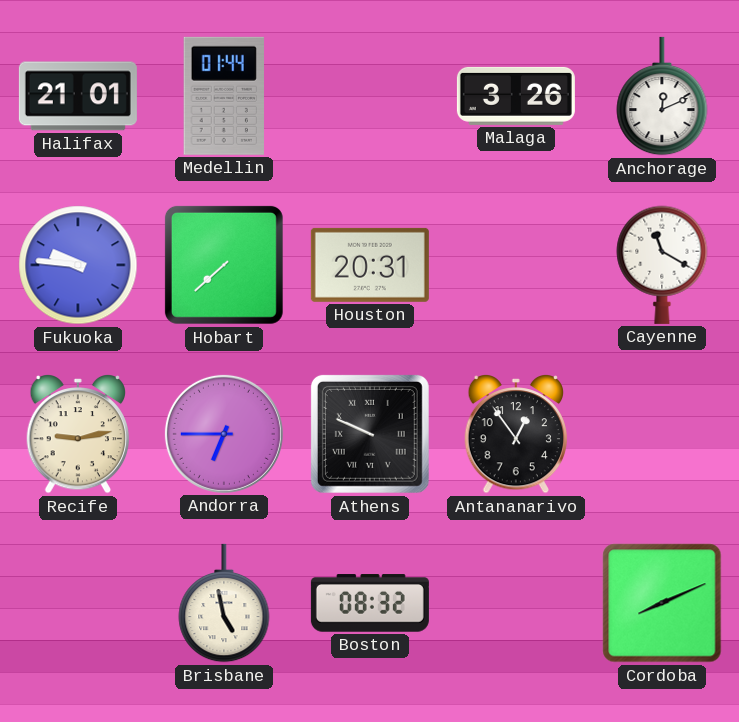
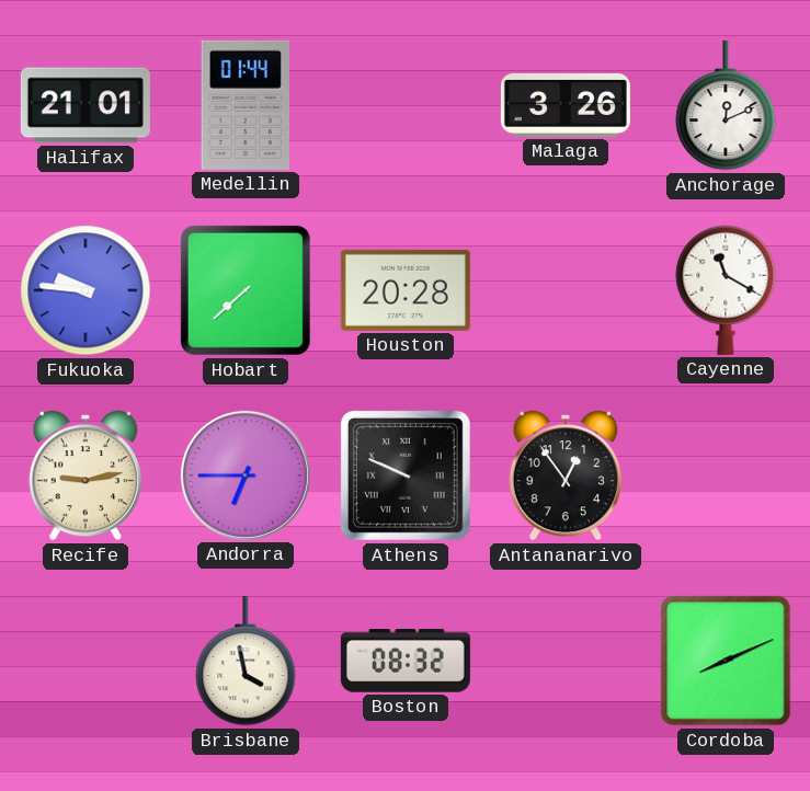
Houston: 20:31 -> 20:28 (406, 290)
Brisbane: 4:58 -> 3:58 (246, 661)
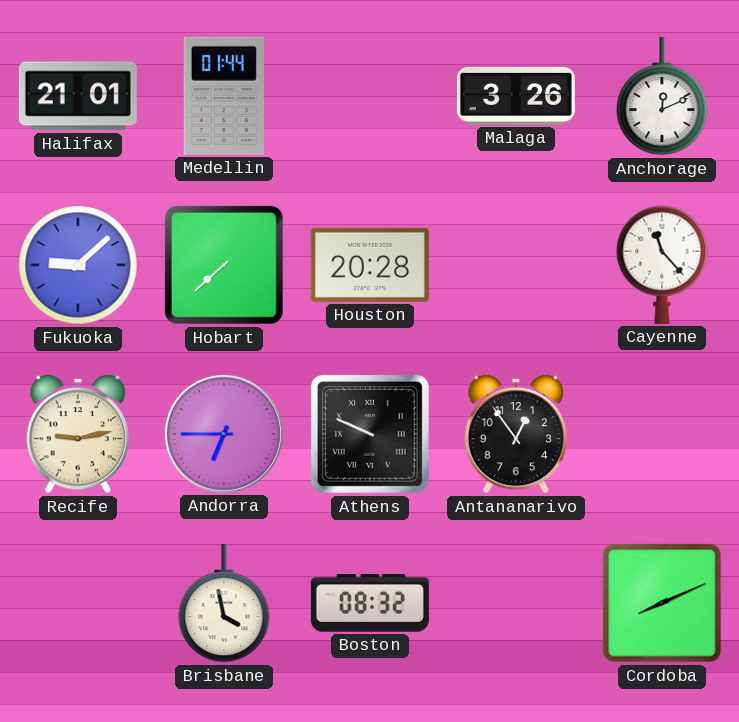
Fukuoka: 9:46 -> 9:08 (78, 265)
Cayenne: 11:20 -> 11:23 (662, 265)
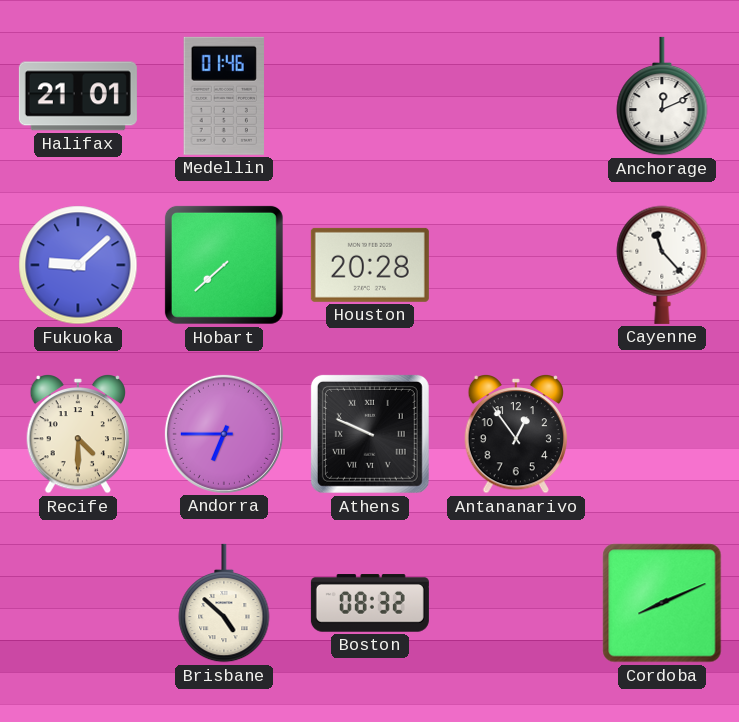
Medellin: 01:44 -> 01:46 (224, 96)
Malaga: 3:26 -> none (516, 96)
Recife: 9:13 -> 4:30 (78, 435)
Brisbane: 3:58 -> 4:52 (224, 603)
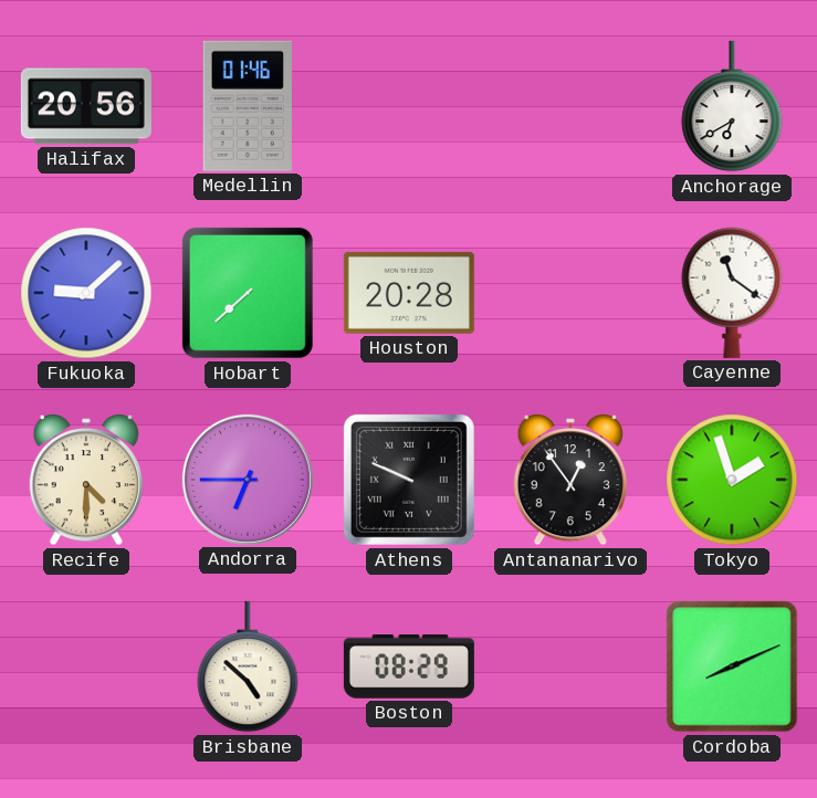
Halifax: 21:01 -> 20:56 (86, 106)
Anchorage: 12:11 -> 6:40 (732, 106)
Cayenne: 11:23 -> 11:21 (732, 293)
Tokyo: none -> 1:57 (732, 480)
Boston: 08:32 -> 08:29 (409, 666)
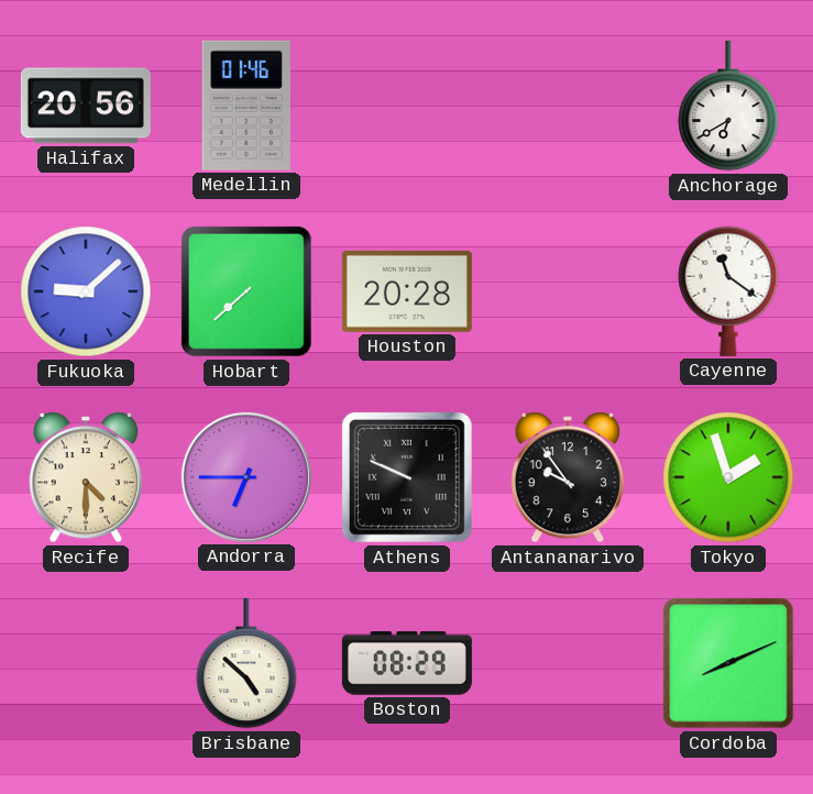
Antananarivo: 12:54 -> 9:54 (568, 478)
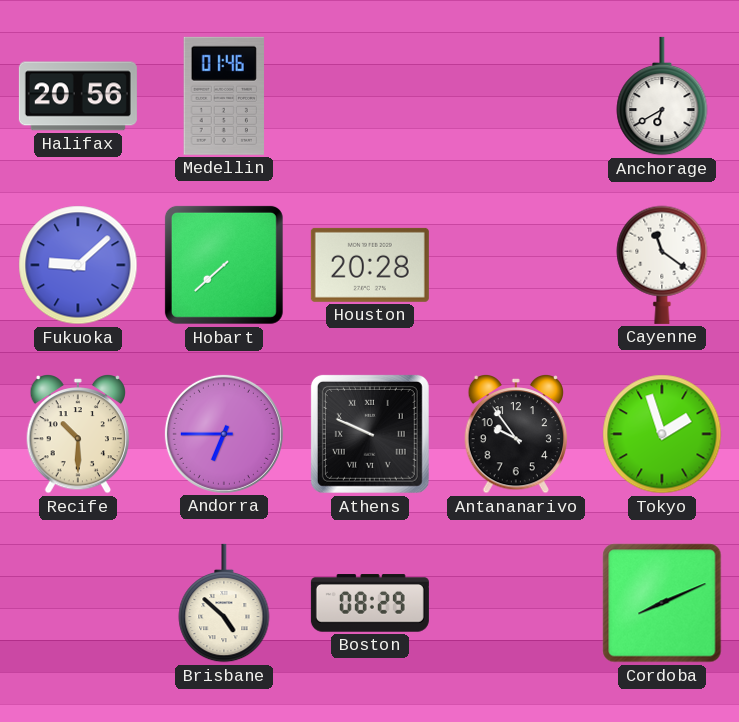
Recife: 4:30 -> 10:30 (78, 435)
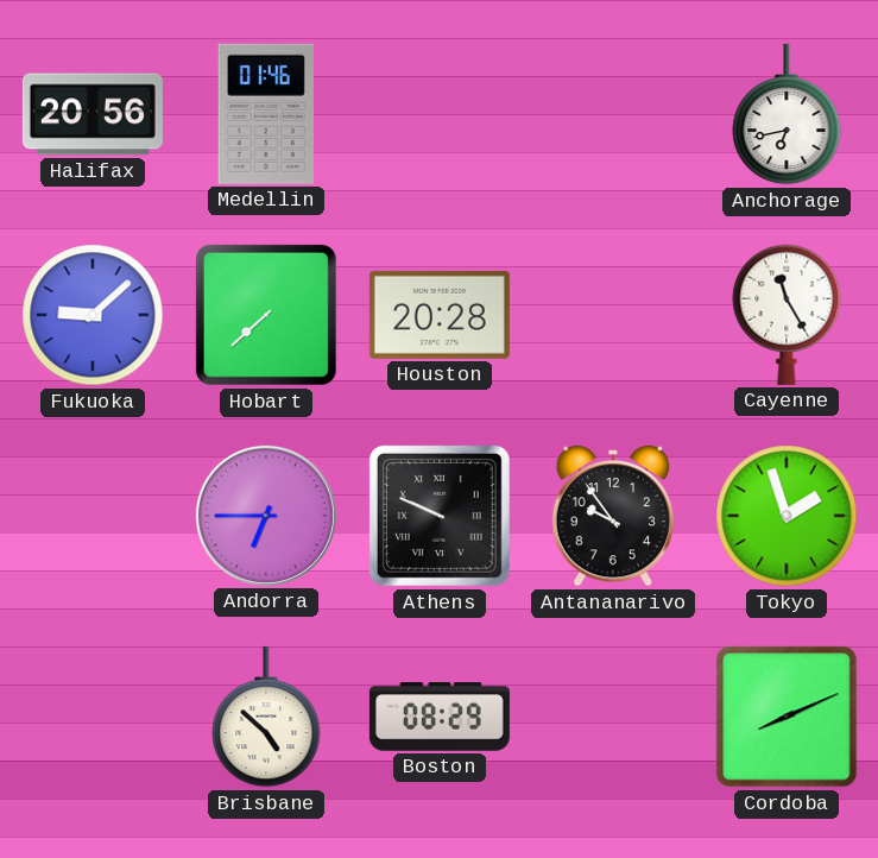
Anchorage: 6:40 -> 6:43 (787, 114)
Cayenne: 11:21 -> 11:25 (787, 315)
Recife: 10:30 -> none (78, 435)
